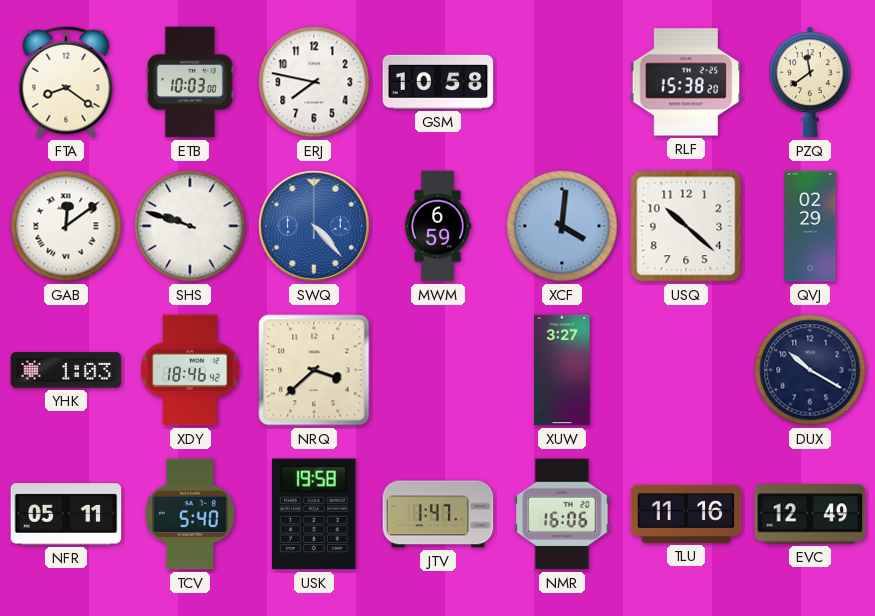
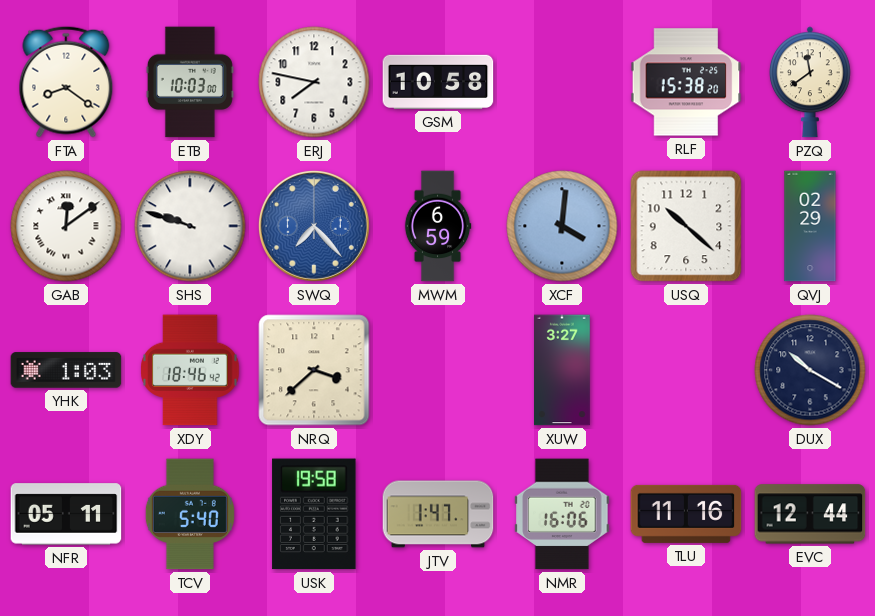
SWQ: 4:23 -> 7:23 (314, 226)
EVC: 12:49 -> 12:44 (810, 514)
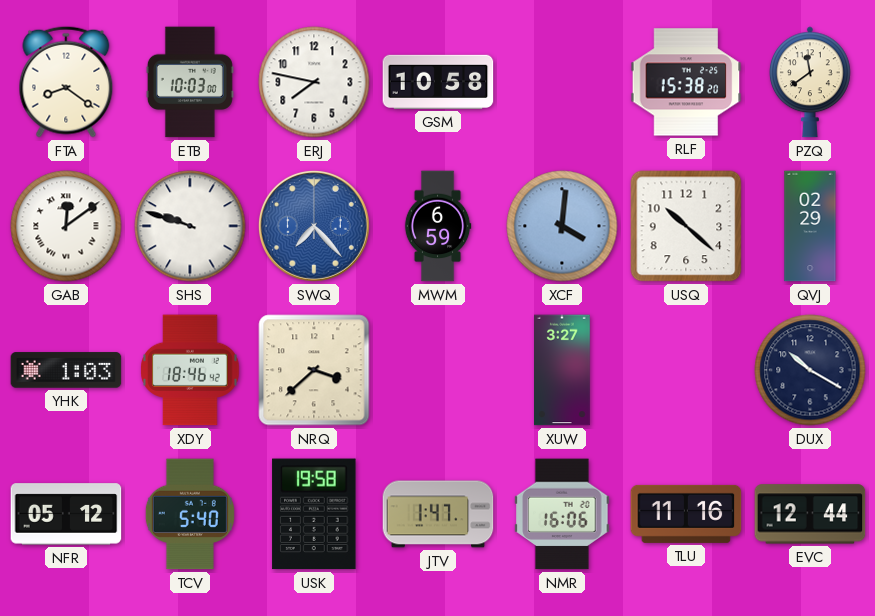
NFR: 05:11 -> 05:12 (66, 514)
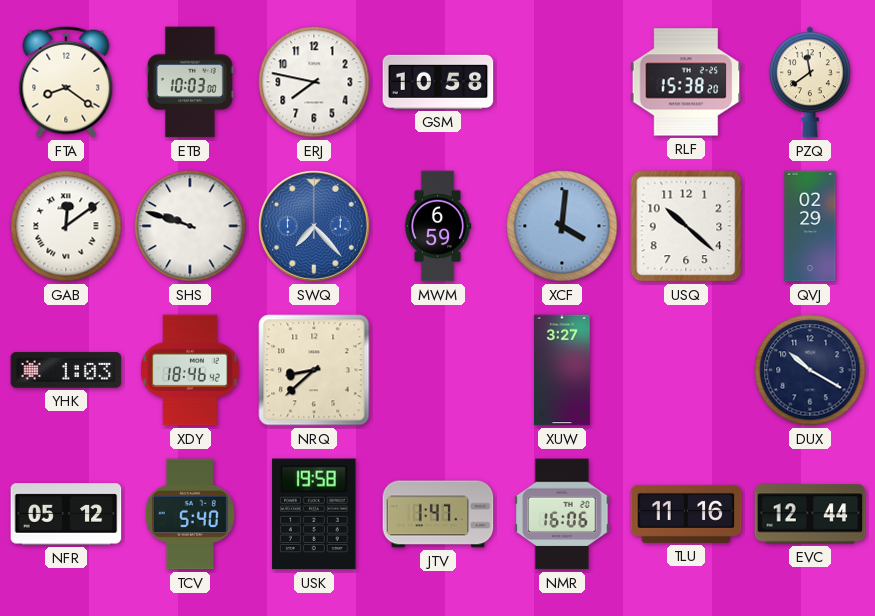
NRQ: 3:38 -> 8:38 (314, 370)
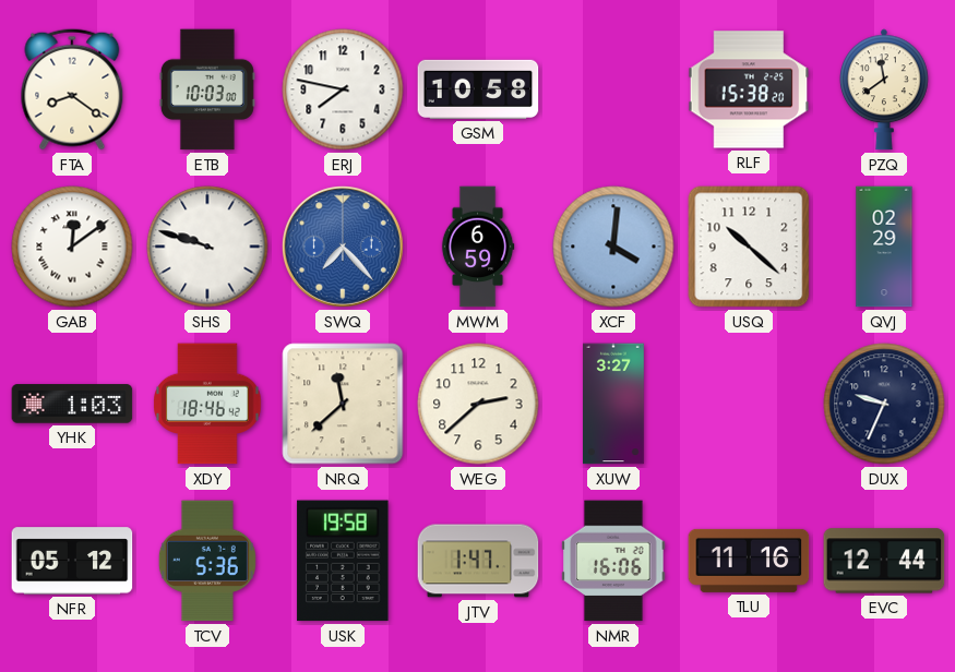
NRQ: 8:38 -> 11:38 (343, 404)
WEG: none -> 2:38 (478, 404)
DUX: 10:20 -> 9:34 (884, 404)
TCV: 5:40 -> 5:36 (207, 561)
